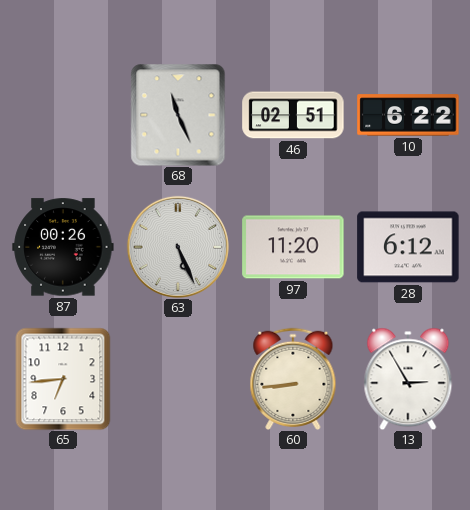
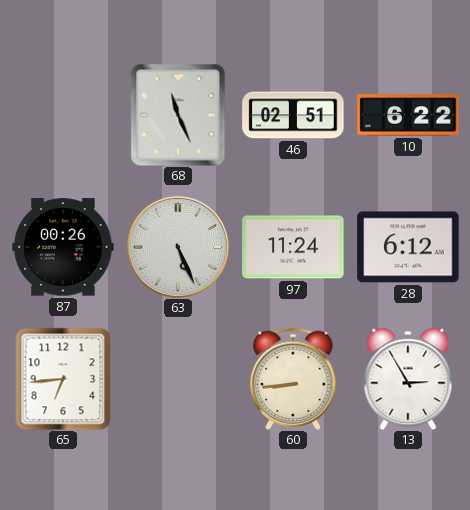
97: 11:20 -> 11:24 (293, 247)
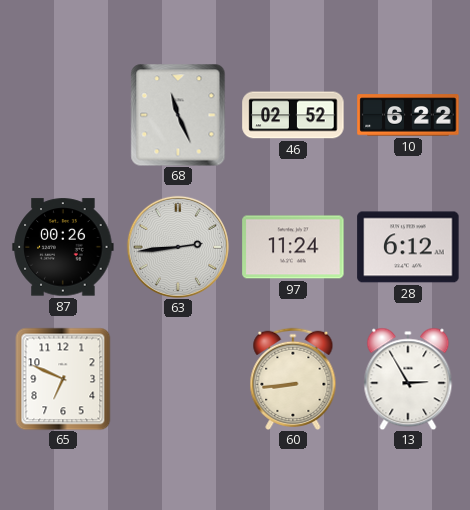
46: 02:51 -> 02:52 (293, 115)
63: 5:26 -> 2:44 (178, 247)
65: 6:44 -> 6:49 (63, 379)
